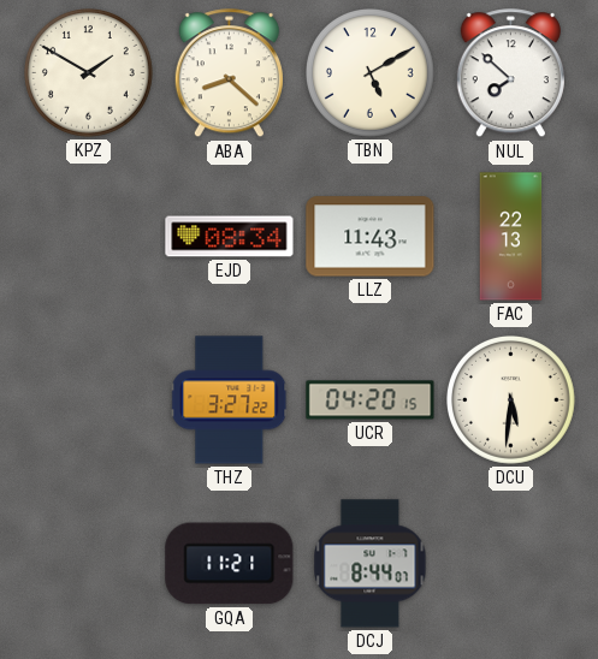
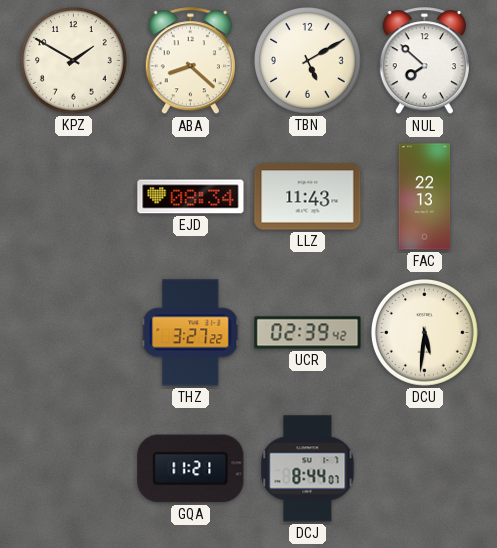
UCR: 04:20 -> 02:39 (308, 333)
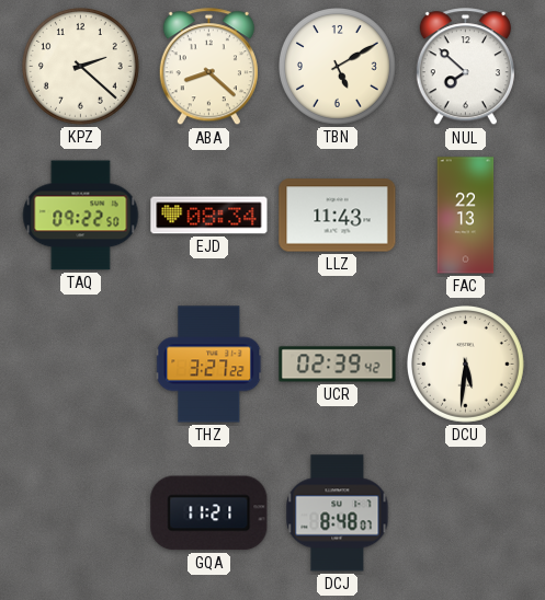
KPZ: 1:50 -> 2:22 (81, 67)
TAQ: none -> 09:22 (81, 216)
DCJ: 8:44 -> 8:48 (338, 514)
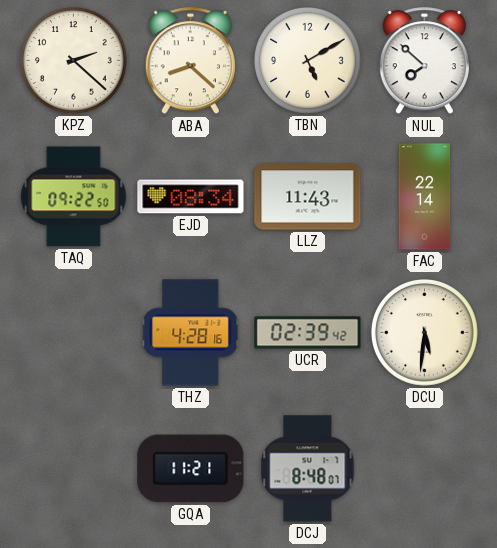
FAC: 22:13 -> 22:14 (425, 197)
THZ: 3:27 -> 4:28 (191, 333)
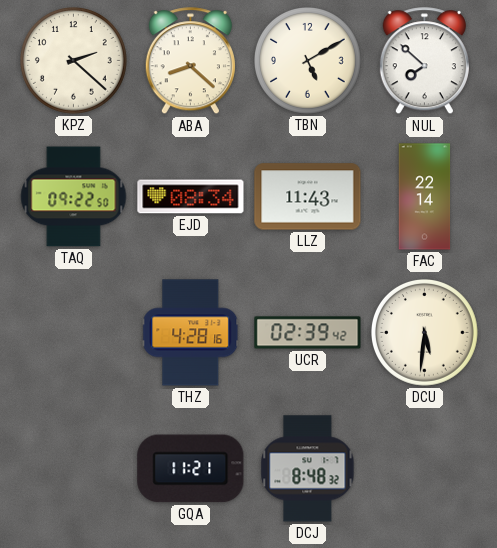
DCJ: 8:48:07 -> 8:48:32 (308, 469)
